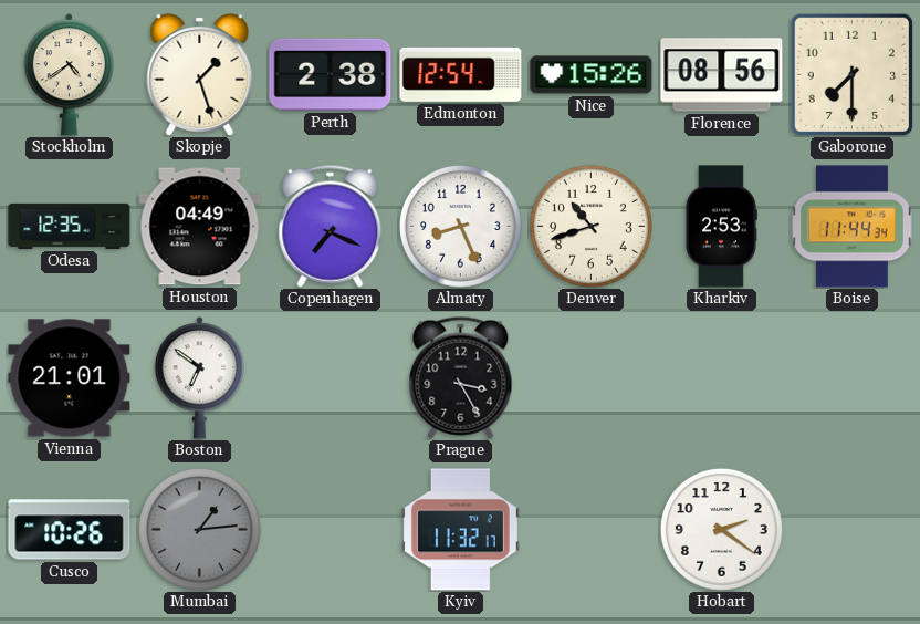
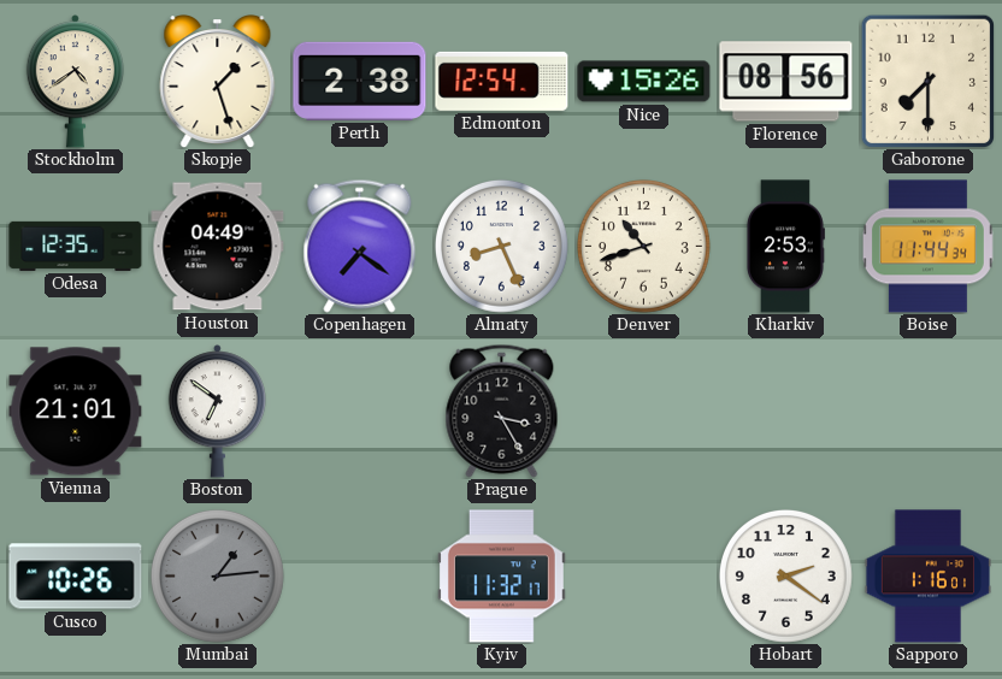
Copenhagen: 7:19 -> 7:21 (360, 246)
Sapporo: none -> 1:16 (927, 577)
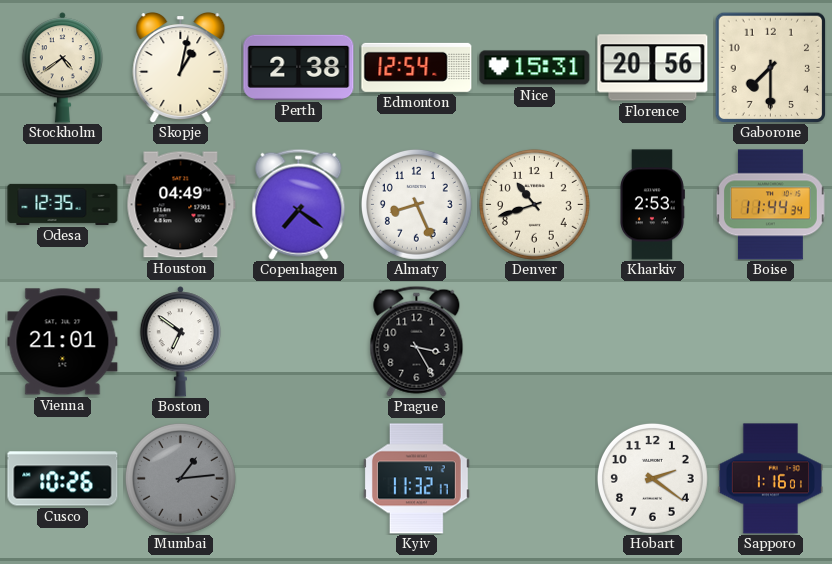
Skopje: 1:27 -> 1:02 (181, 68)
Nice: 15:26 -> 15:31 (535, 68)
Florence: 08:56 -> 20:56 (653, 68)
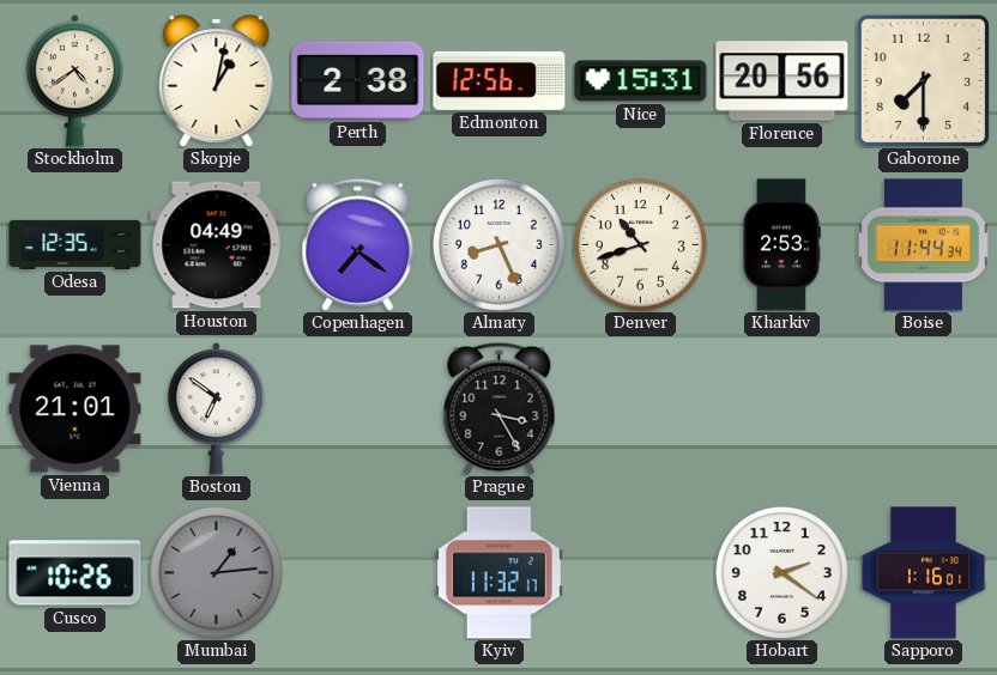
Edmonton: 12:54 -> 12:56 (500, 80)
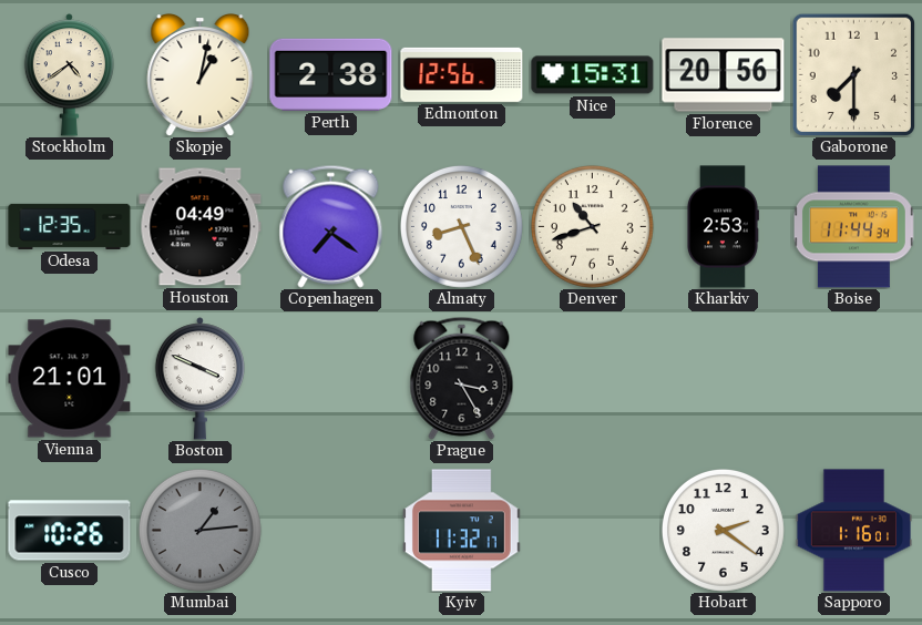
Boston: 6:51 -> 3:49 (199, 379)
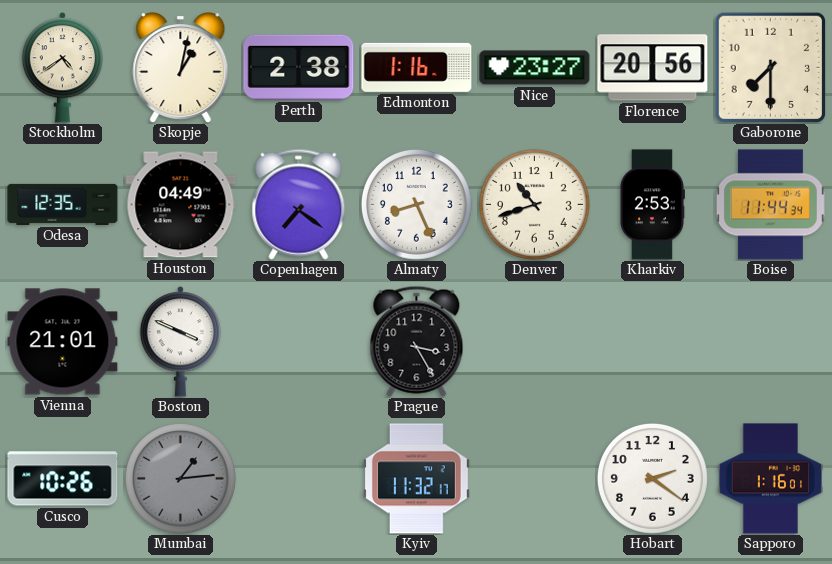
Edmonton: 12:56 -> 1:16 (417, 67)
Nice: 15:31 -> 23:27 (535, 68)
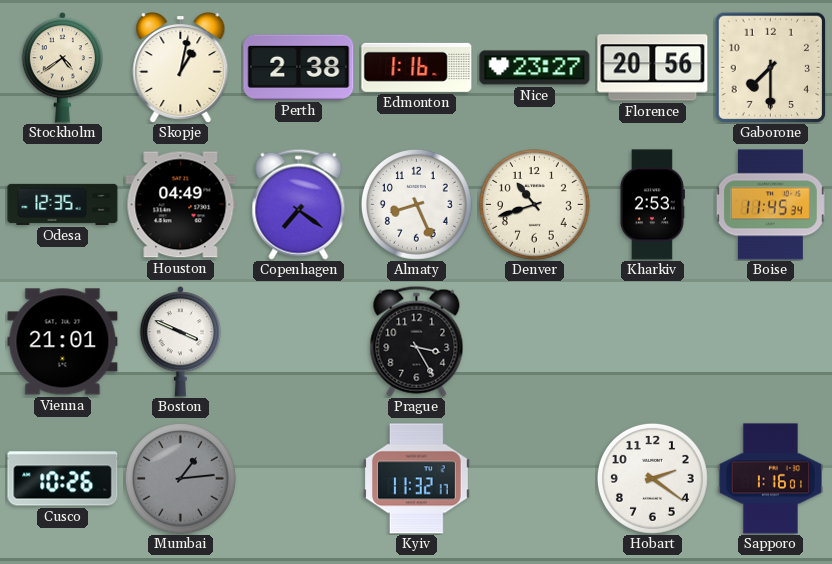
Boise: 11:44 -> 11:45 (771, 205)
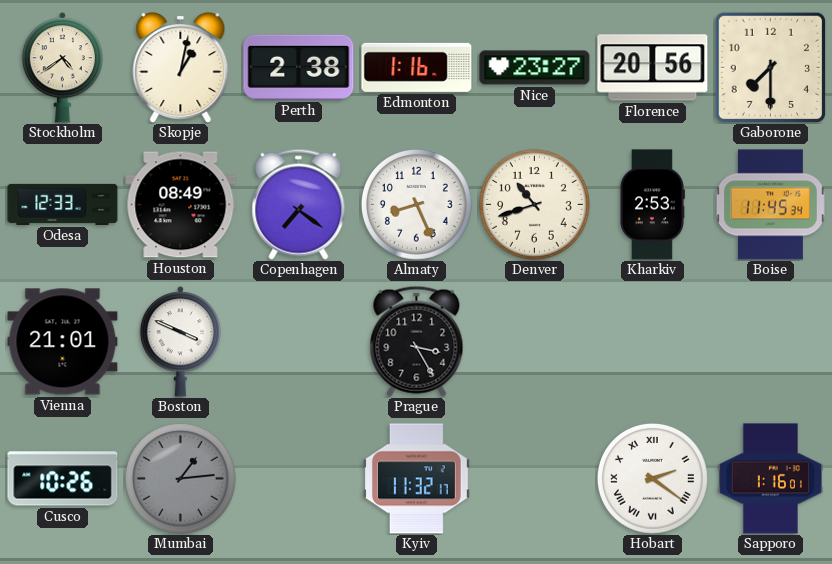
Odesa: 12:35 -> 12:33 (63, 204)
Houston: 04:49 -> 08:49 (181, 205)
Hobart numerals: Arabic -> Roman (652, 478)
